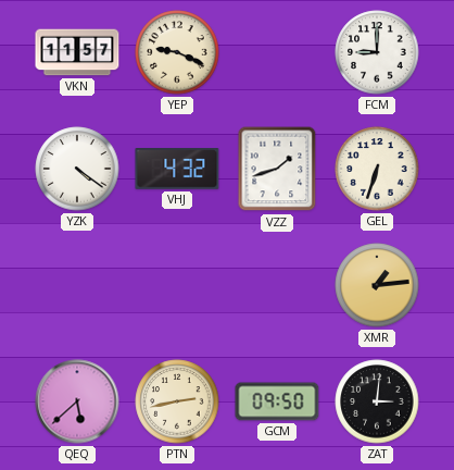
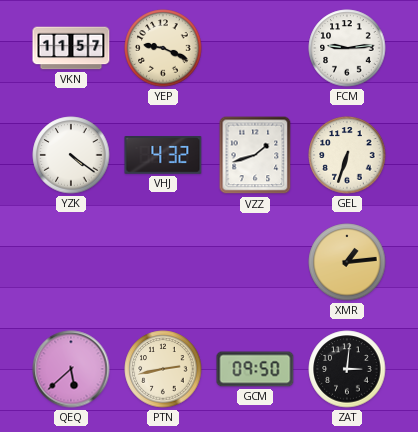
FCM: 9:00 -> 9:14 (347, 48)
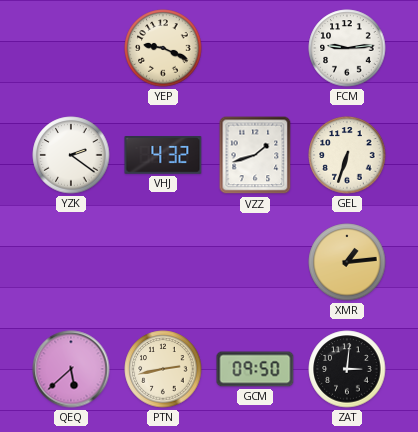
VKN: 11:57 -> none (71, 48)
YZK: 4:21 -> 2:21 (71, 155)
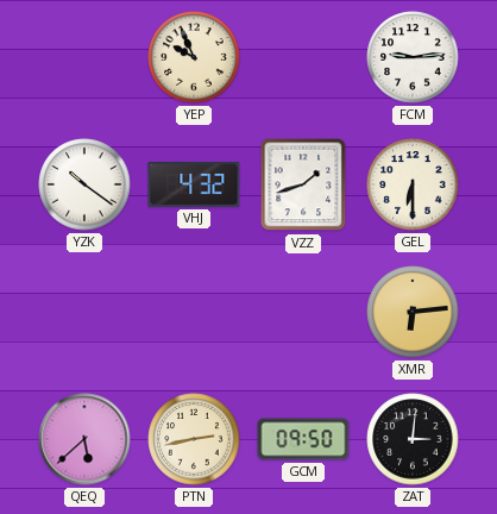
YEP: 9:19 -> 9:56 (194, 57)
YZK: 2:21 -> 10:21 (84, 184)
GEL: 6:33 -> 6:30 (413, 184)
XMR: 1:14 -> 6:14 (413, 312)
